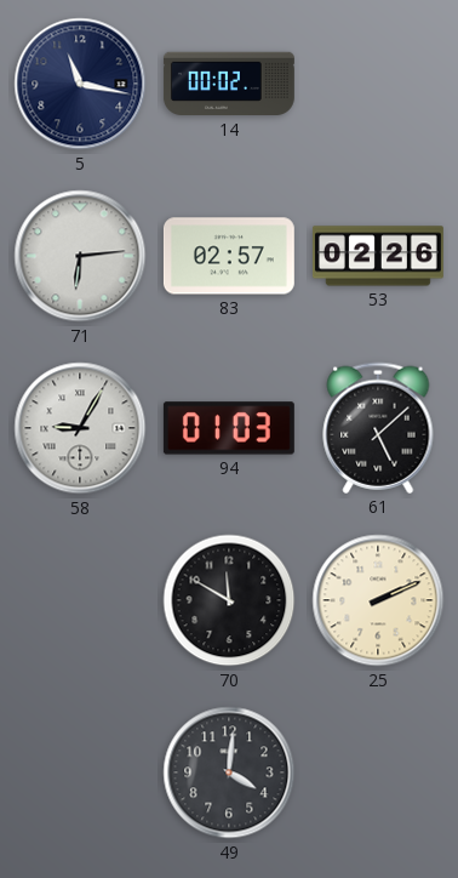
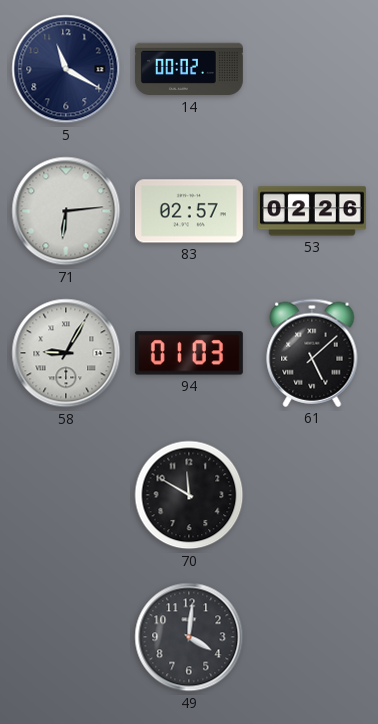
5: 11:17 -> 11:20 (66, 69)
25: 2:11 -> none (378, 600)
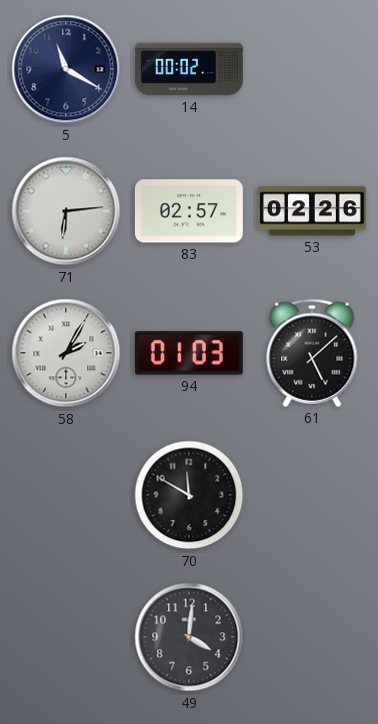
58: 9:05 -> 2:05 (66, 353)
